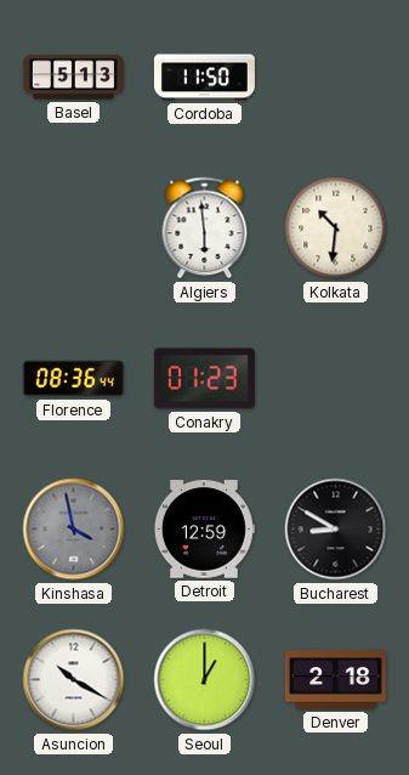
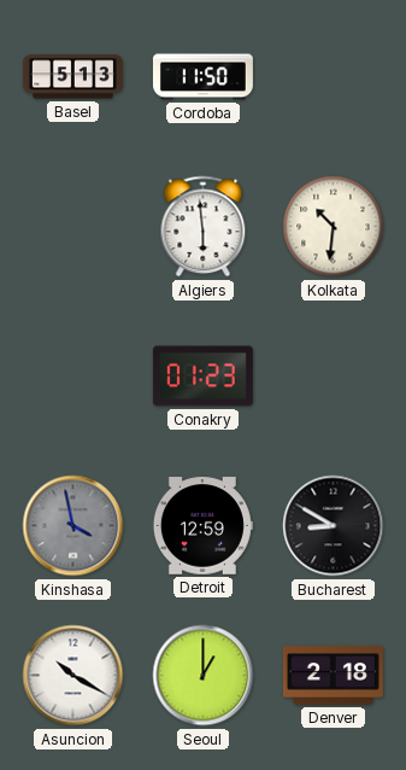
Florence: 08:36 -> none (73, 379)
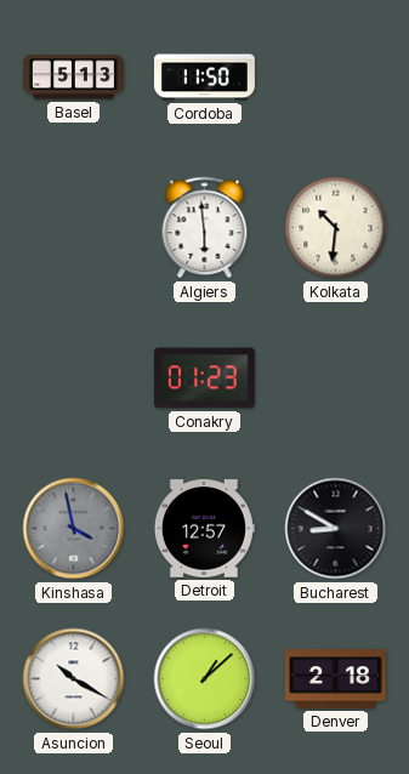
Detroit: 12:59 -> 12:57 (204, 529)
Seoul: 1:00 -> 1:08 (205, 679)
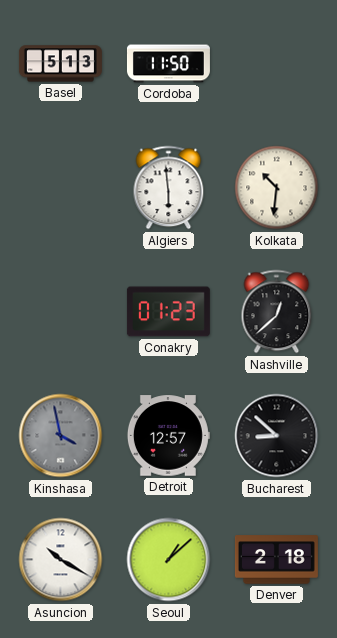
Nashville: none -> 12:38 (277, 312)
Bucharest: 8:50 -> 8:52 (277, 436)
